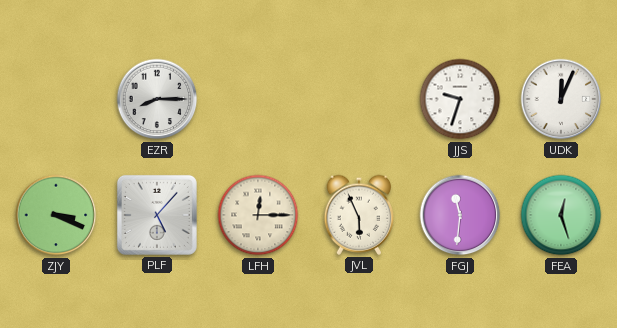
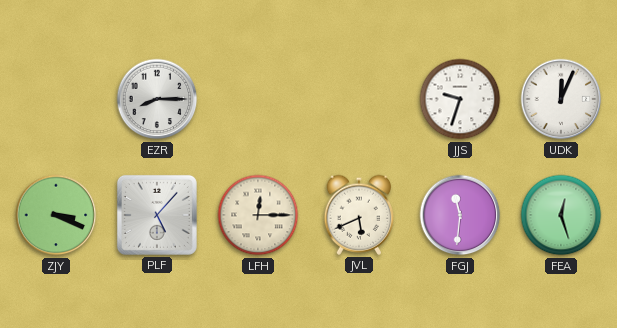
JVL: 5:56 -> 5:41 (358, 215)
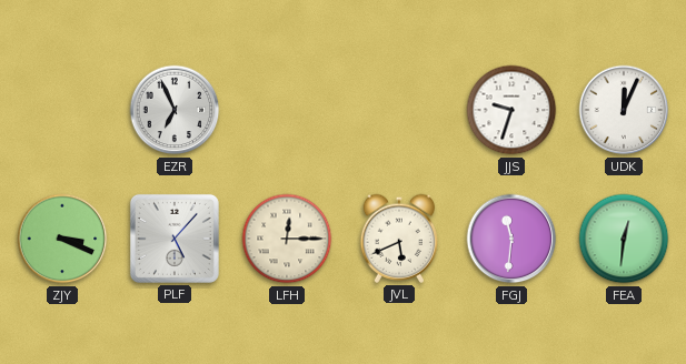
EZR: 8:15 -> 6:56 (175, 110)
FEA: 12:27 -> 12:31 (624, 239)
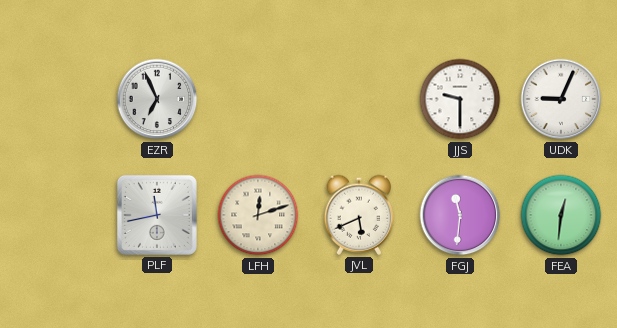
JJS: 9:33 -> 9:30 (460, 99)
UDK: 12:04 -> 9:04 (561, 99)
ZJY: 3:19 -> none (62, 239)
PLF: 5:07 -> 11:43 (157, 215)
LFH: 12:15 -> 12:12 (258, 215)
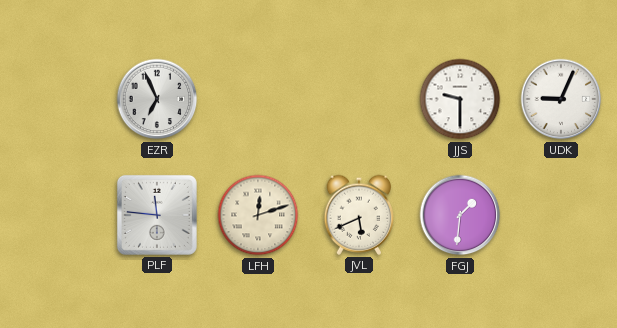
PLF: 11:43 -> 11:46 (157, 215)
FGJ: 11:31 -> 1:31 (460, 215)
FEA: 12:31 -> none (561, 215)
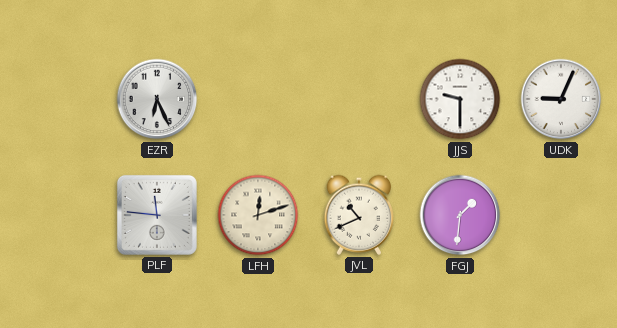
EZR: 6:56 -> 6:26 (157, 99)
JVL: 5:41 -> 10:41 (358, 215)
